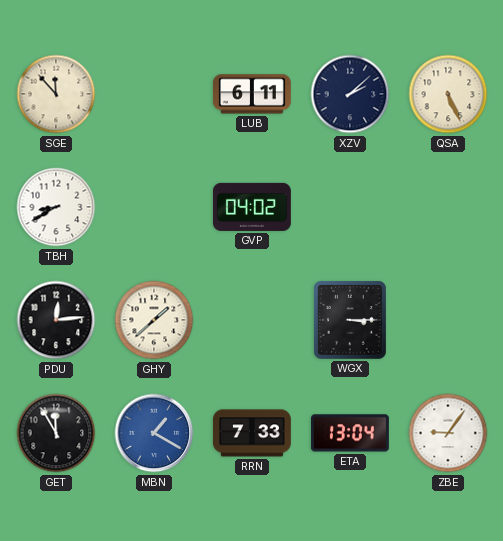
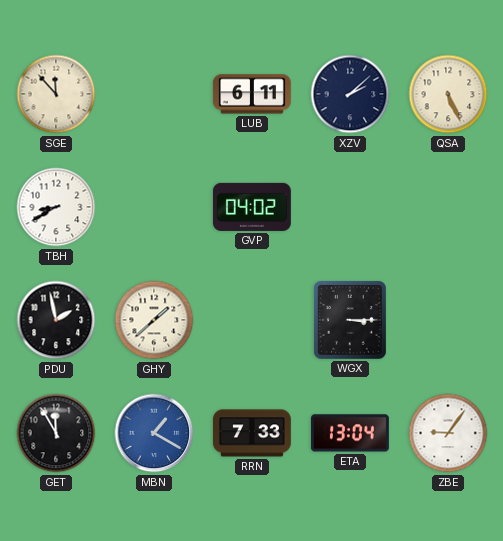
PDU: 12:14 -> 1:58 (56, 320)
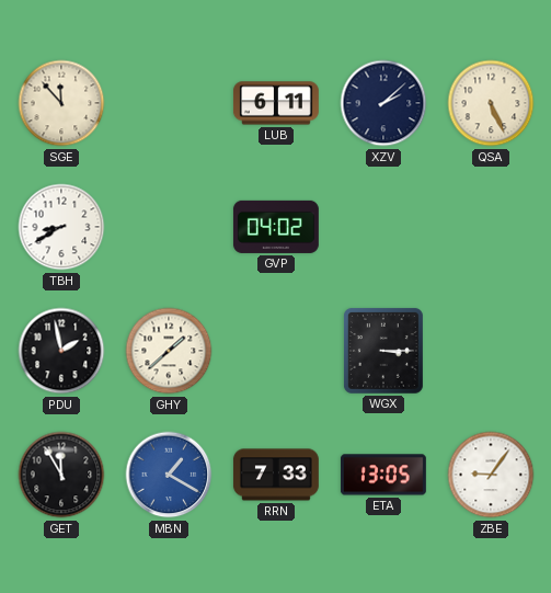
ETA: 13:04 -> 13:05 (383, 475)
